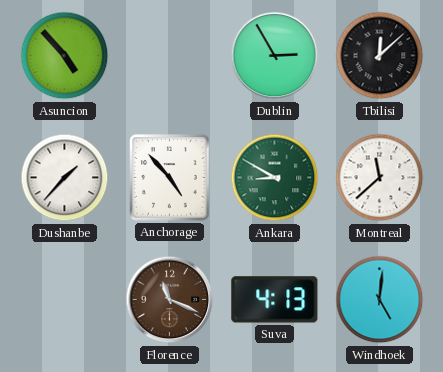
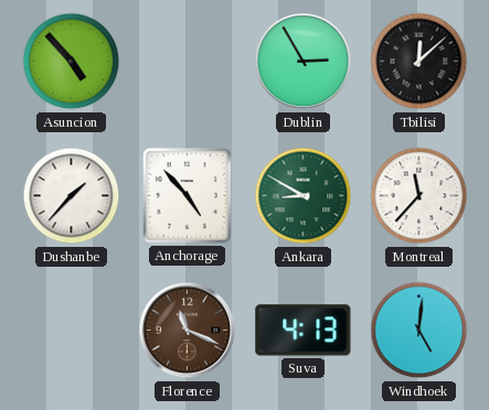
Montreal: 11:38 -> 11:37 (419, 196)
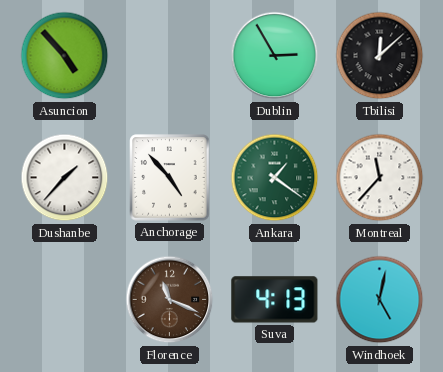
Ankara: 8:50 -> 1:21 (275, 178)
Windhoek: 5:01 -> 5:02 (380, 300)
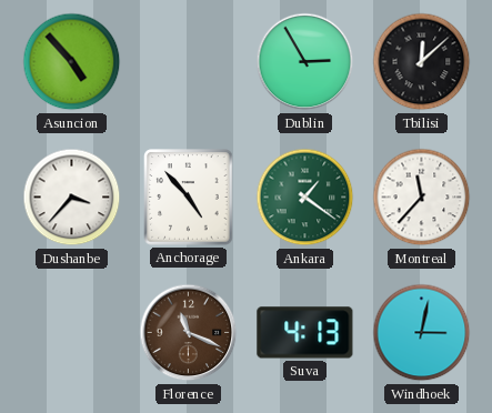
Dushanbe: 1:37 -> 3:37 (72, 198)
Windhoek: 5:02 -> 3:02 (422, 333)
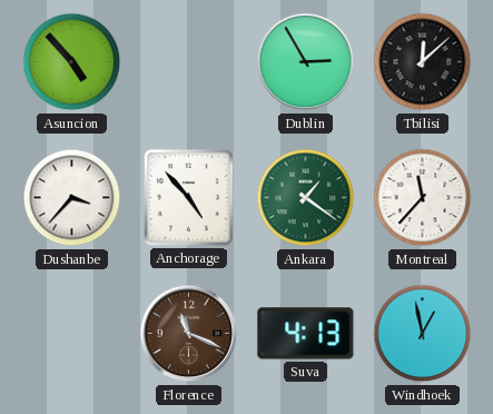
Windhoek: 3:02 -> 12:58 (423, 334)
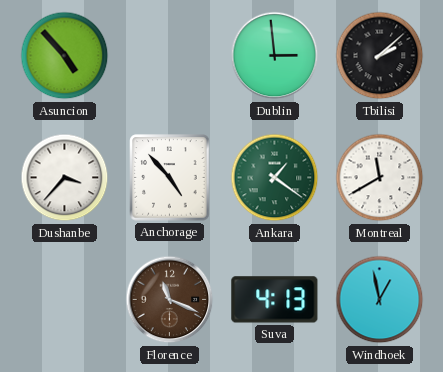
Dublin: 2:55 -> 2:59 (275, 56)
Tbilisi: 12:08 -> 2:08 (380, 56)
Montreal: 11:37 -> 11:40 (380, 178)
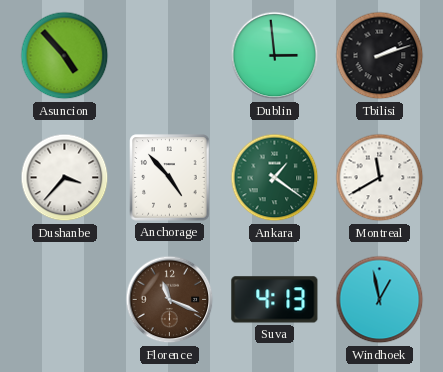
Tbilisi: 2:08 -> 2:12 (380, 56)
